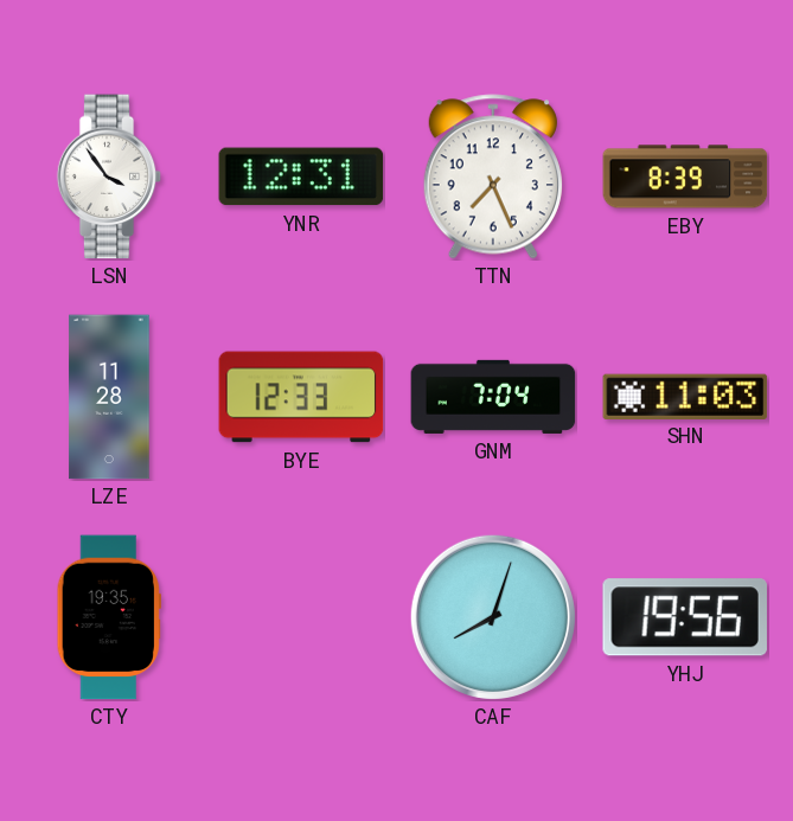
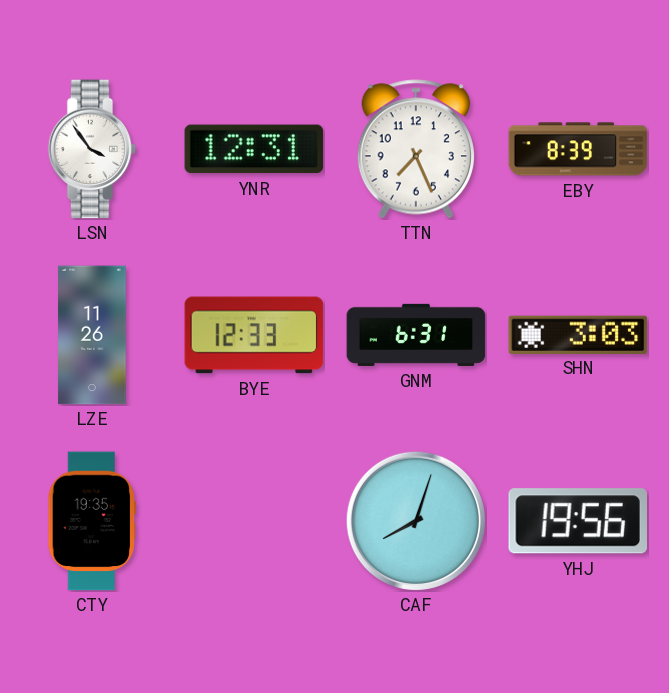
LZE: 11:28 -> 11:26 (92, 335)
GNM: 7:04 -> 6:31 (416, 335)
SHN: 11:03 -> 3:03 (578, 334)
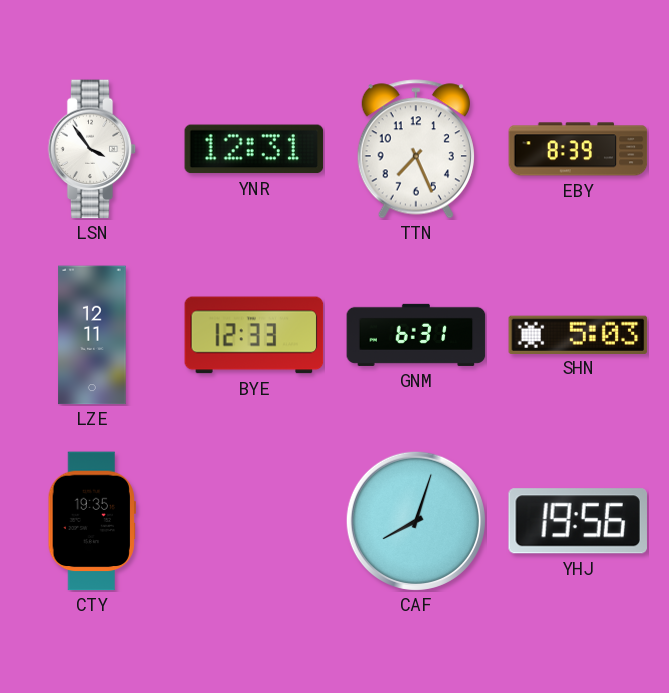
LZE: 11:26 -> 12:11 (92, 335)
SHN: 3:03 -> 5:03 (578, 334)
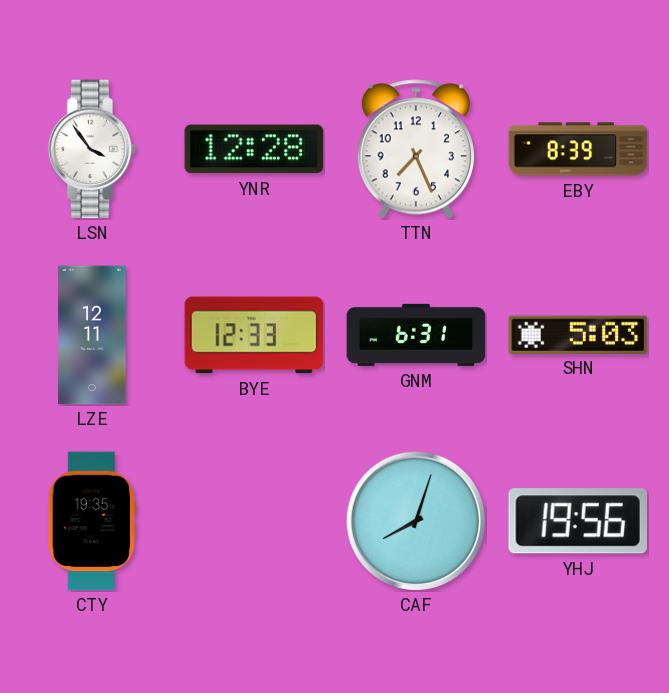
YNR: 12:31 -> 12:28 (254, 149)
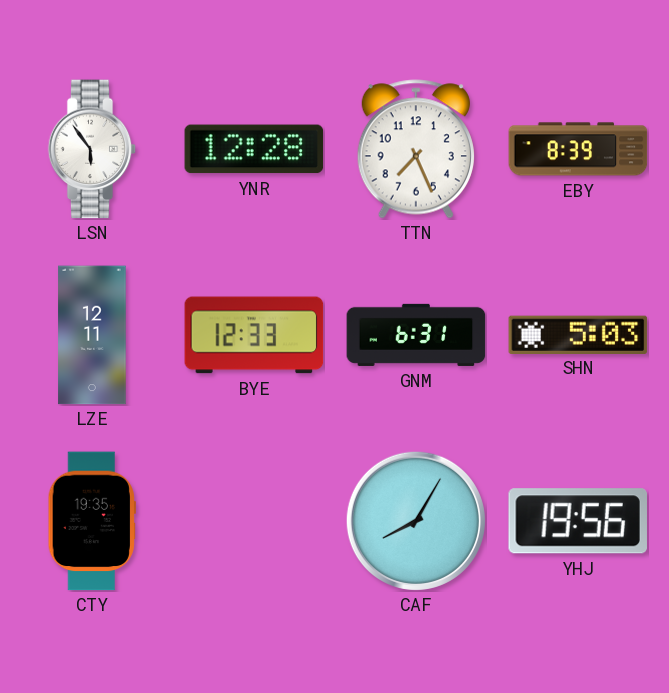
LSN: 3:54 -> 5:54 (92, 149)
CAF: 8:03 -> 8:05 (416, 521)
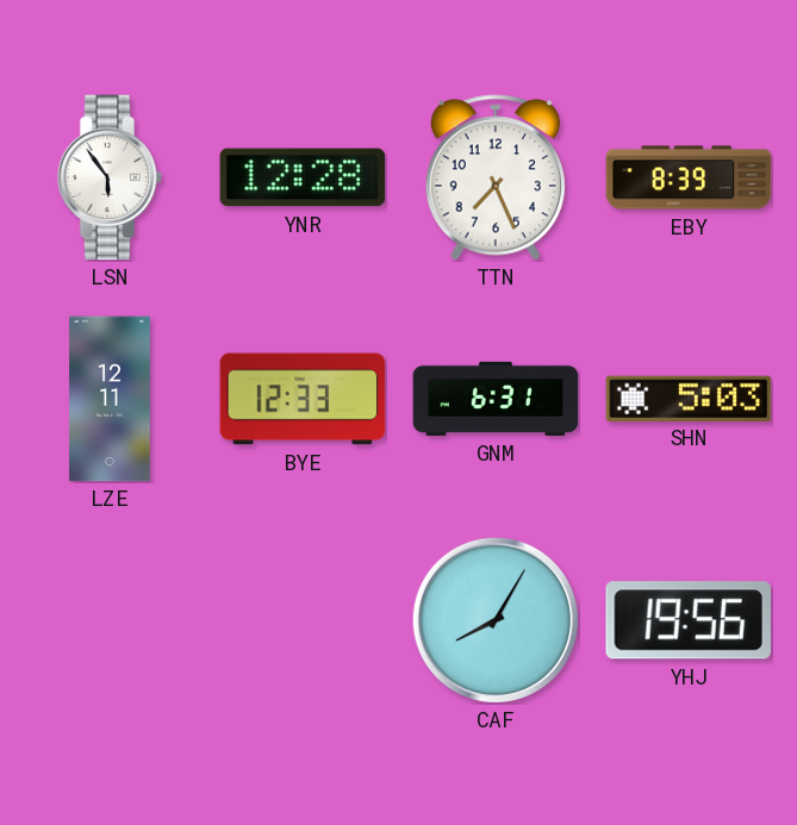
CTY: 19:35 -> none (92, 521)
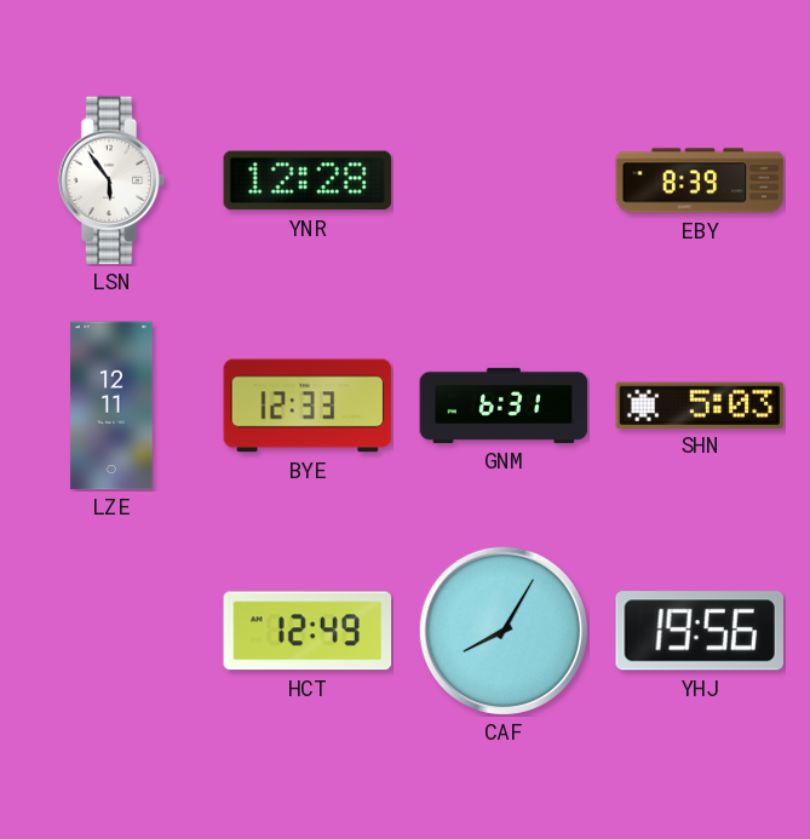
TTN: 7:26 -> none (496, 177)
HCT: none -> 12:49 (308, 631)
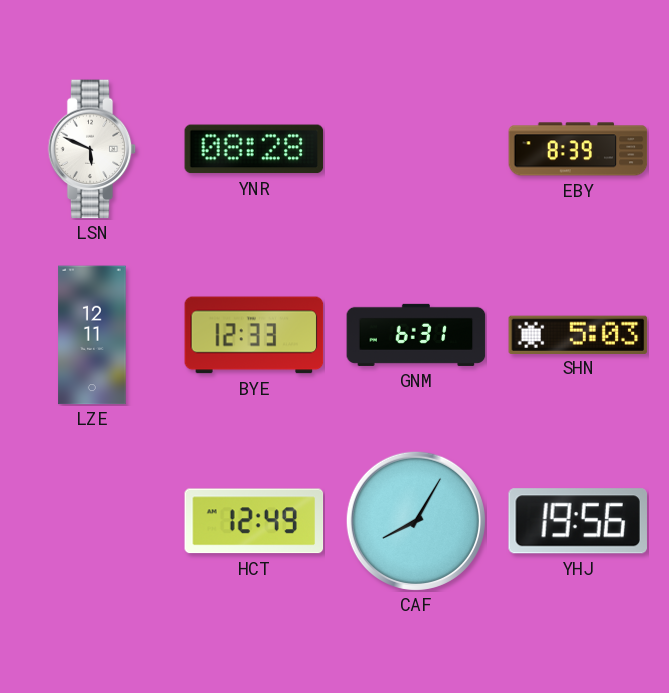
LSN: 5:54 -> 5:49 (92, 149)
YNR: 12:28 -> 08:28 (254, 149)
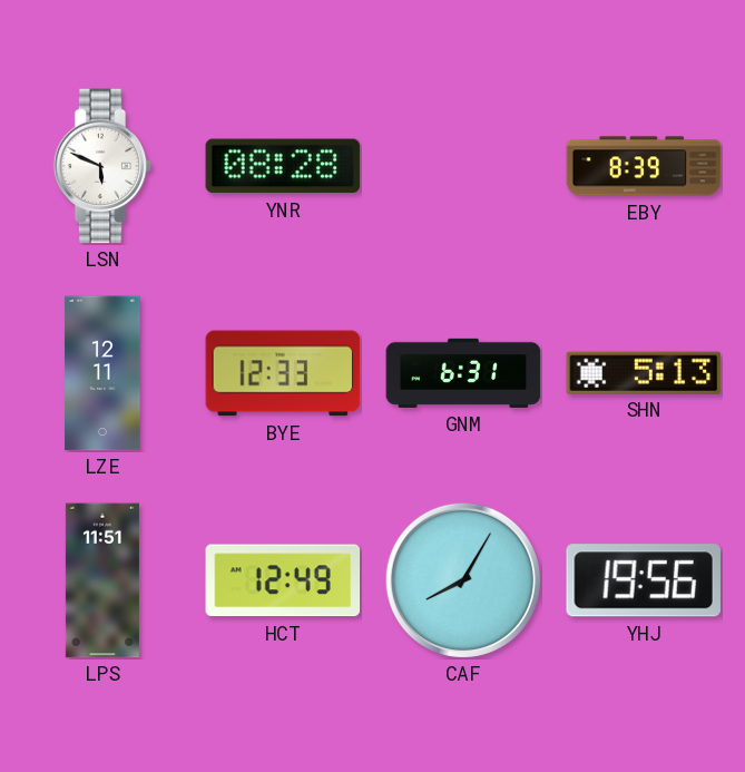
SHN: 5:03 -> 5:13 (644, 372)
LPS: none -> 11:51 (102, 580)
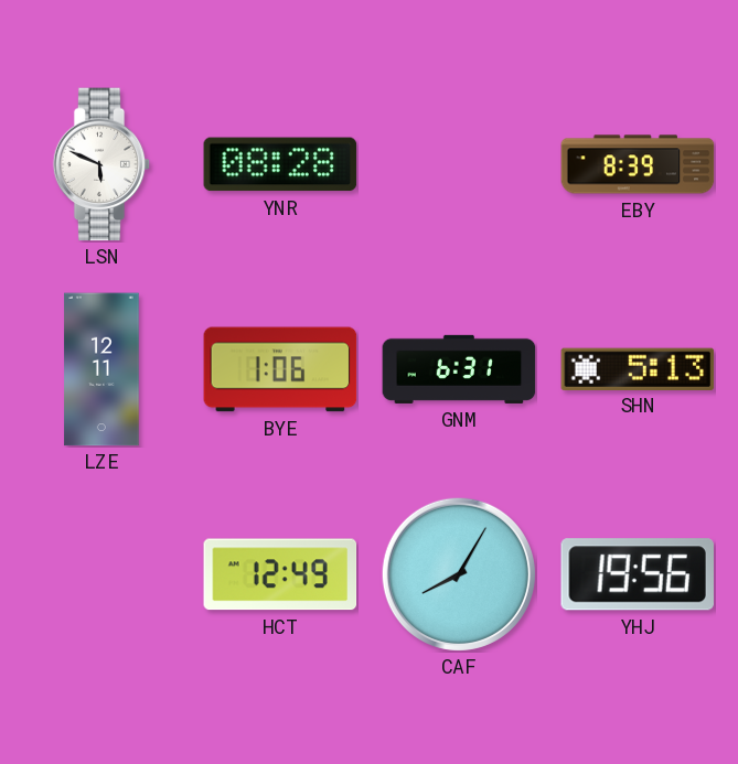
BYE: 12:33 -> 1:06 (280, 369)
LPS: 11:51 -> none (102, 580)
